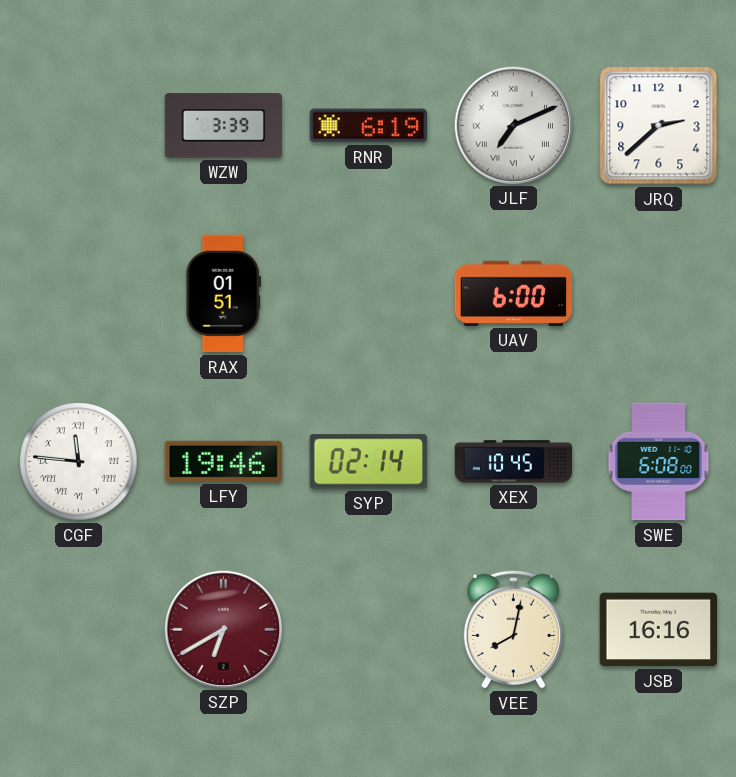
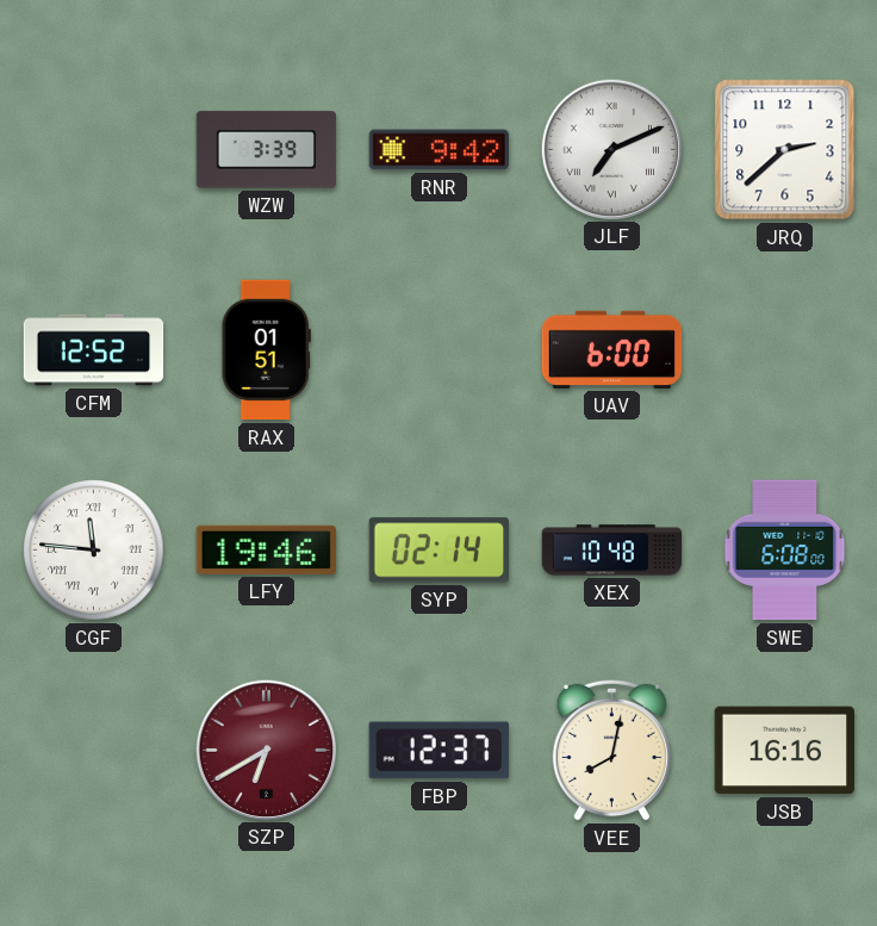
RNR: 6:19 -> 9:42 (440, 150)
CFM: none -> 12:52 (94, 350)
XEX: 10:45 -> 10:48 (612, 551)
FBP: none -> 12:37 (438, 751)
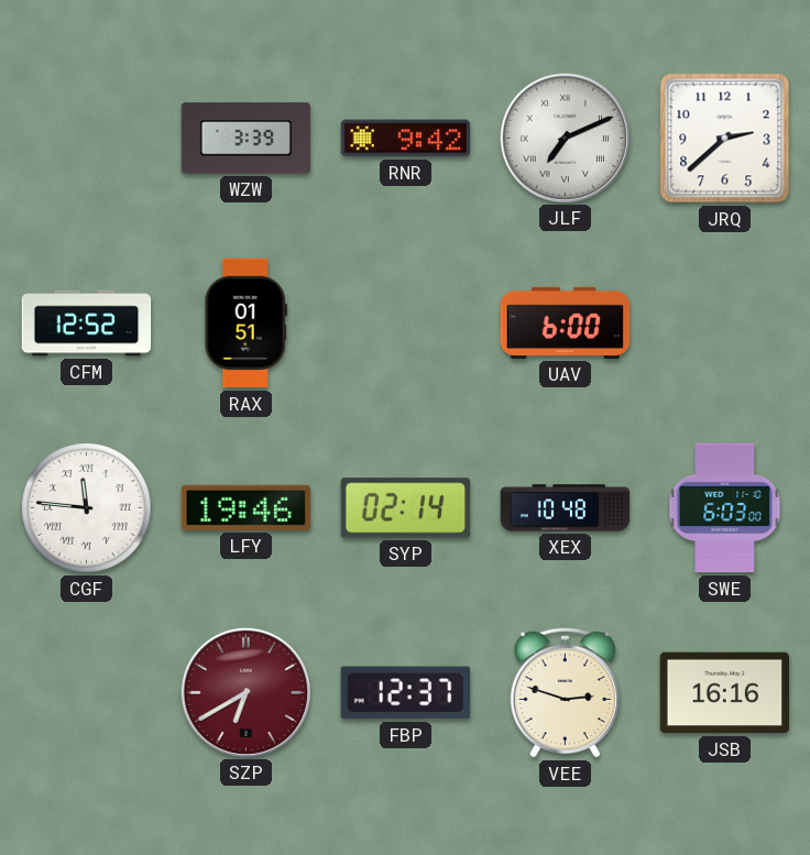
SWE: 6:08 -> 6:03 (725, 508)
VEE: 8:02 -> 2:48 (565, 692)
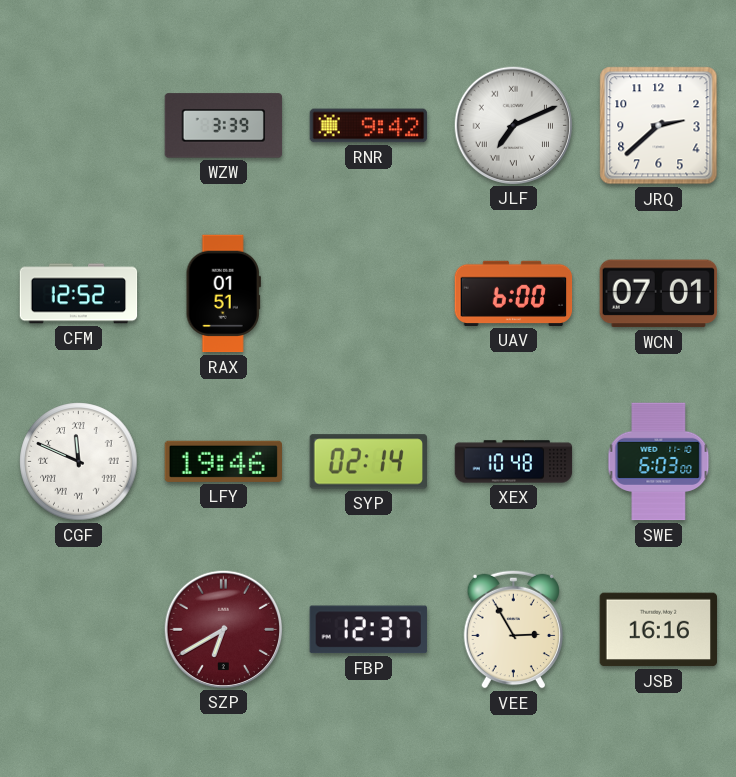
WCN: none -> 07:01 (658, 294)
CGF: 11:46 -> 11:49 (79, 462)
VEE: 2:48 -> 2:55 (513, 629)
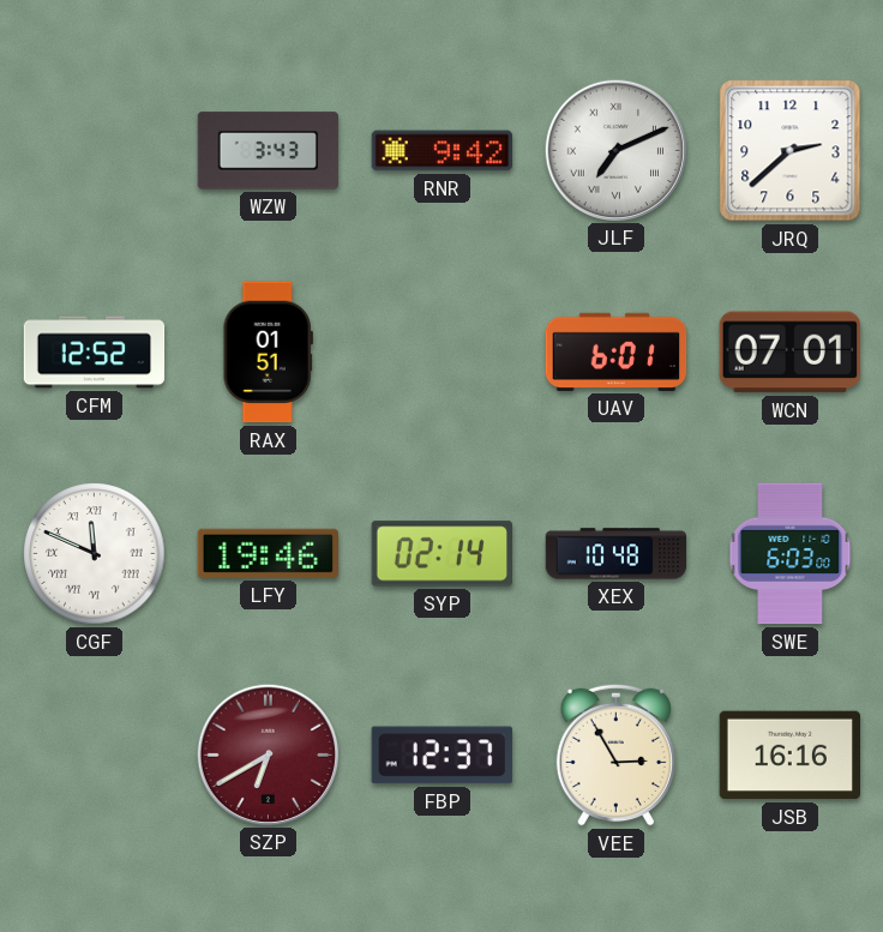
WZW: 3:39 -> 3:43 (269, 151)
UAV: 6:00 -> 6:01 (617, 351)
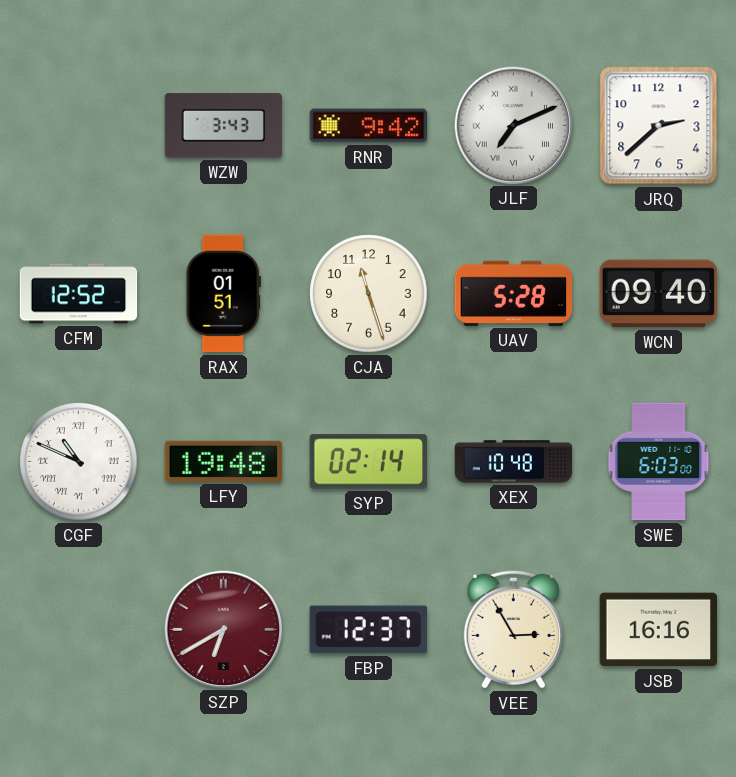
CJA: none -> 11:27 (369, 294)
UAV: 6:01 -> 5:28 (514, 293)
WCN: 07:01 -> 09:40 (658, 294)
CGF: 11:49 -> 10:49 (79, 462)
LFY: 19:46 -> 19:48 (223, 461)
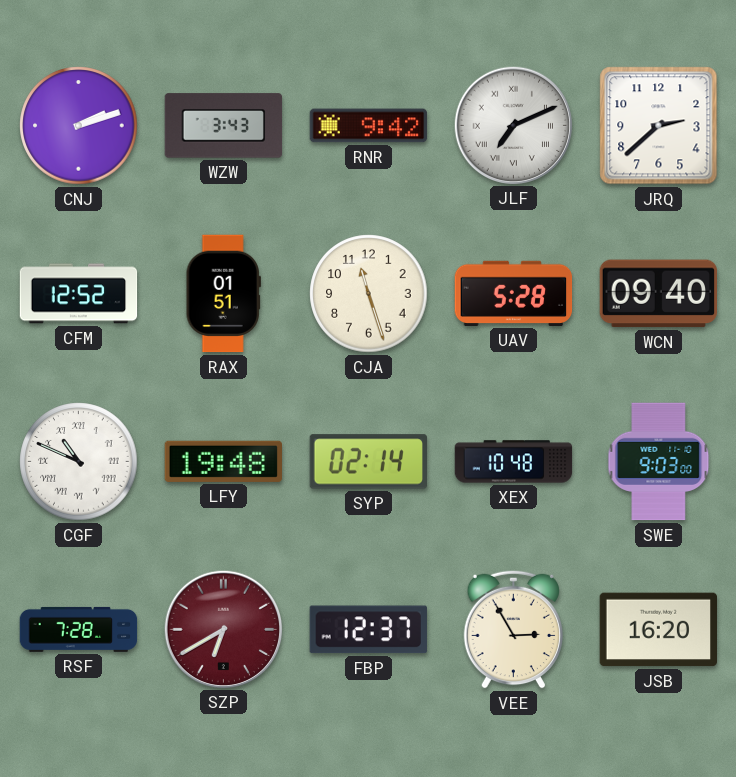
CNJ: none -> 2:12 (79, 126)
SWE: 6:03 -> 9:03 (659, 462)
RSF: none -> 7:28 (79, 629)
JSB: 16:16 -> 16:20 (659, 630)
